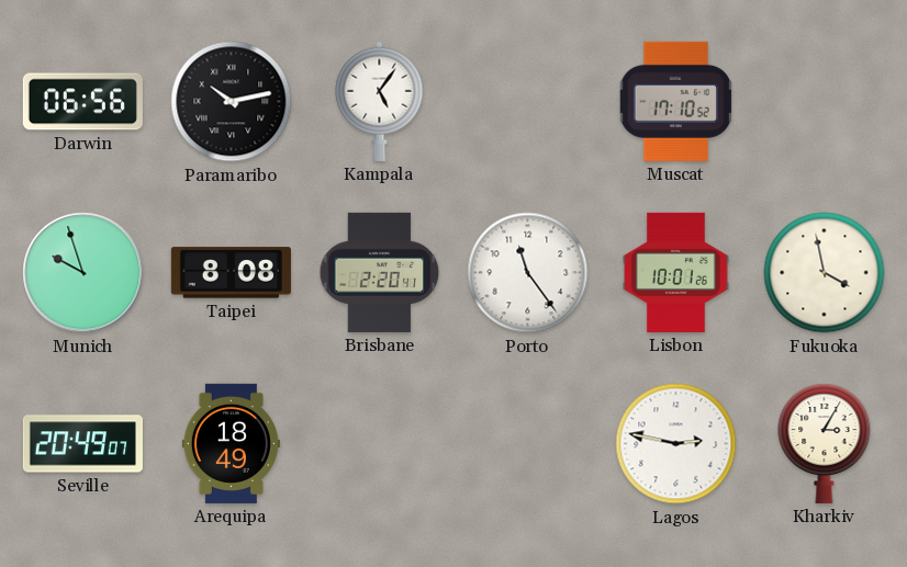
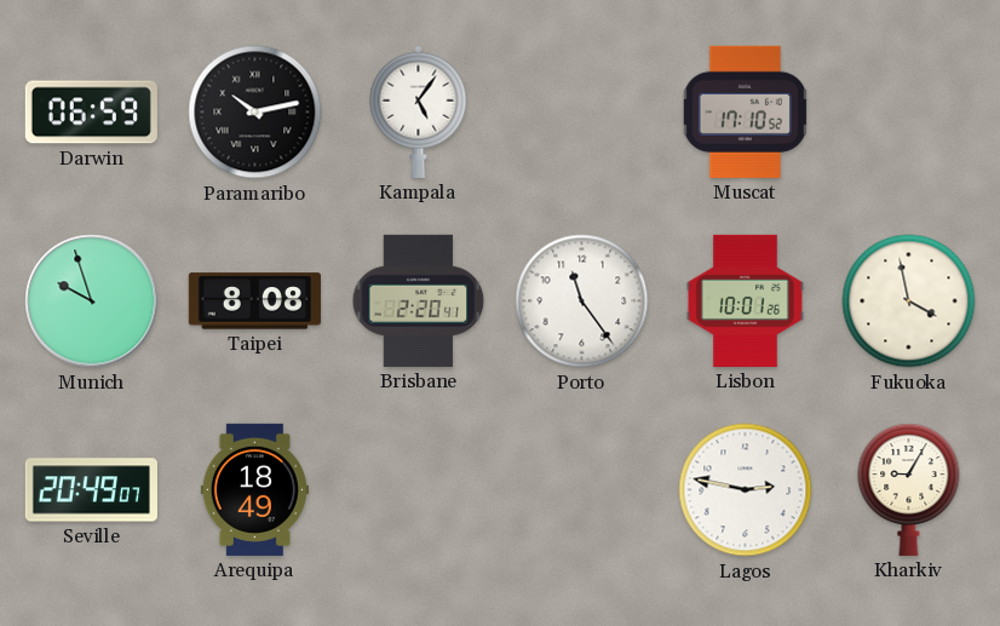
Darwin: 06:56 -> 06:59 (91, 113)
Kharkiv: 3:05 -> 9:05 (909, 489)
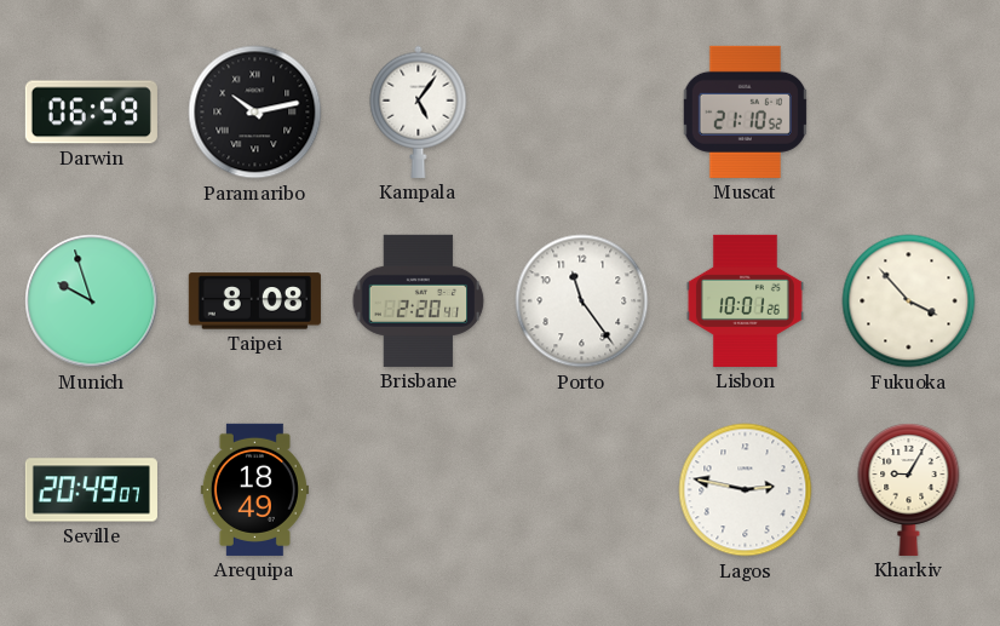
Muscat: 17:10 -> 21:10 (745, 111)
Fukuoka: 3:58 -> 3:53 (909, 301)
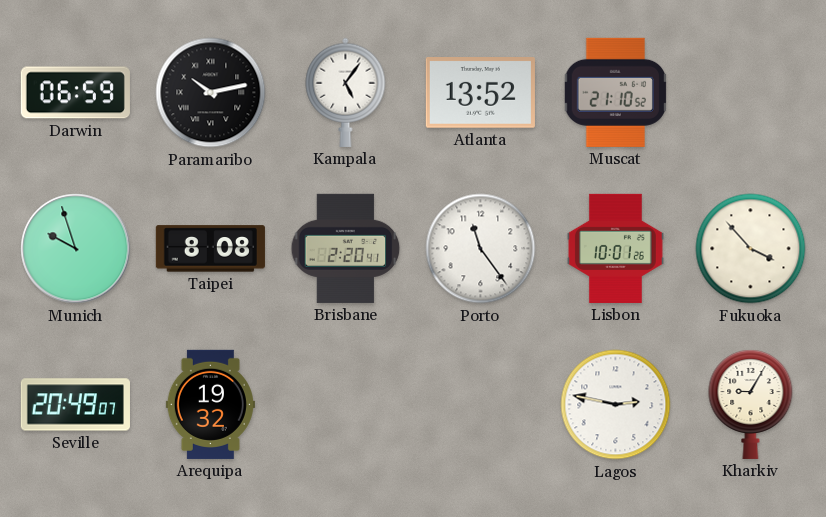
Atlanta: none -> 13:52 (480, 93)
Arequipa: 18:49 -> 19:32 (210, 404)
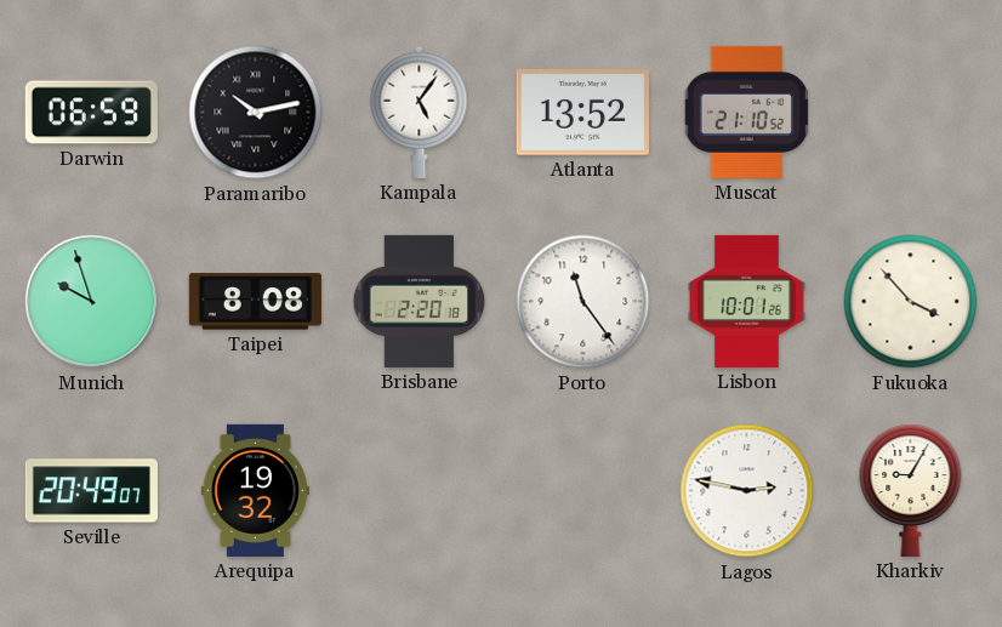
Brisbane: 2:20:41 -> 2:20:18 (420, 301)
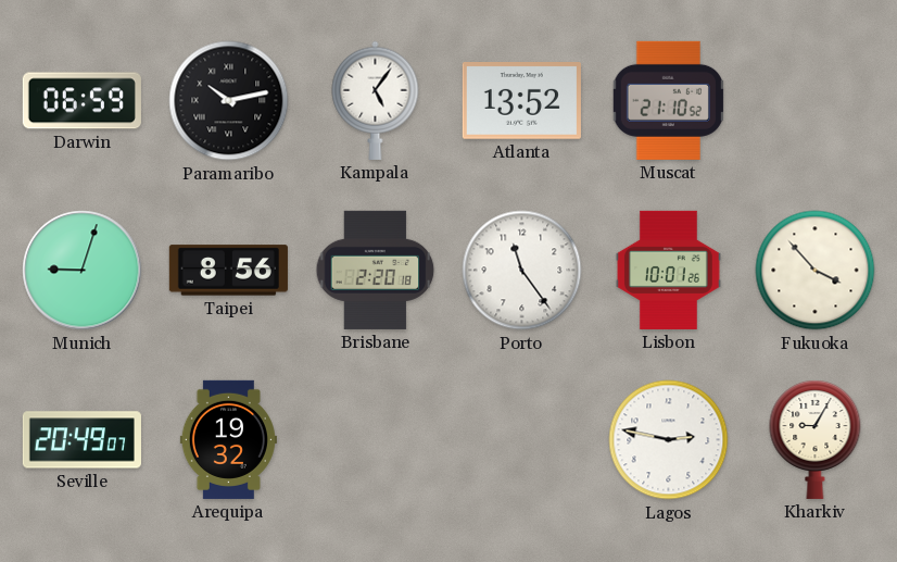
Munich: 9:57 -> 9:03 (83, 271)
Taipei: 8:08 -> 8:56 (228, 271)
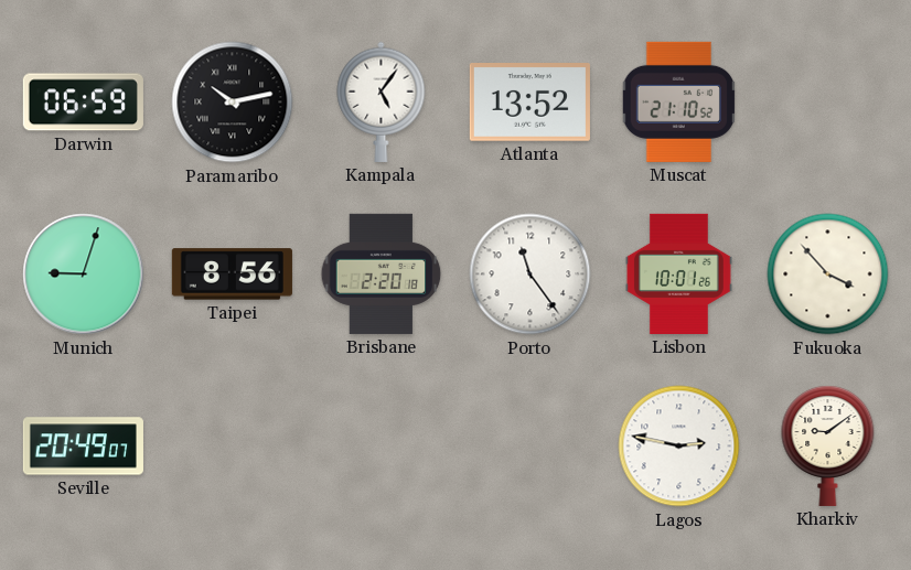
Arequipa: 19:32 -> none (228, 439)
Kharkiv: 9:05 -> 9:09 (828, 445)
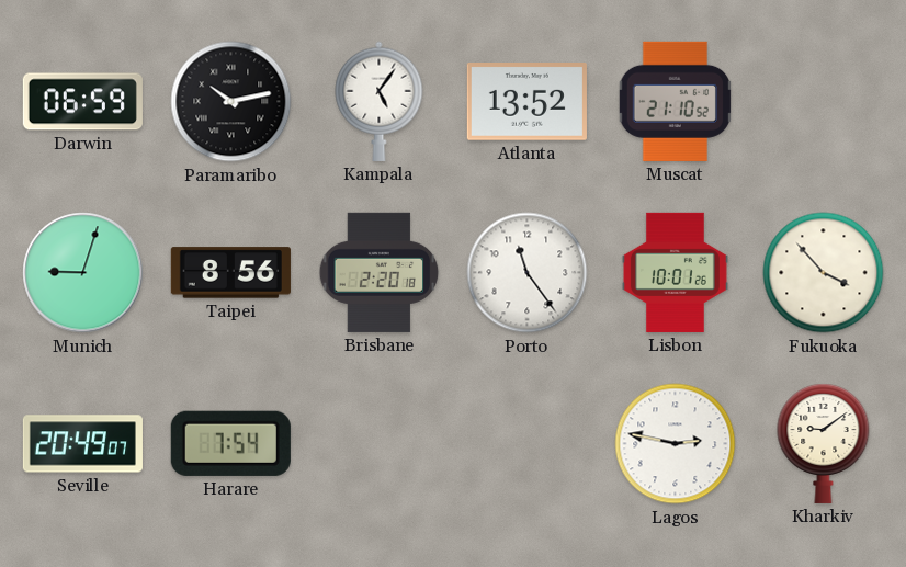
Harare: none -> 7:54 (230, 443)
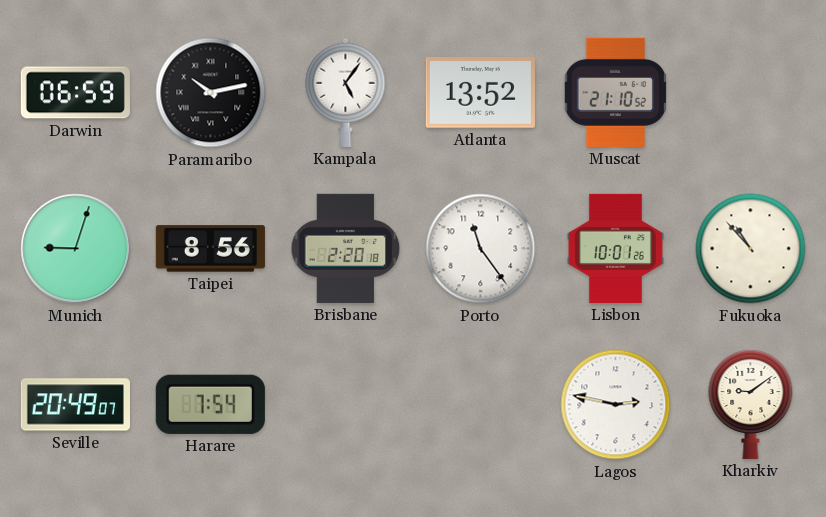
Fukuoka: 3:53 -> 10:53 (751, 249)
